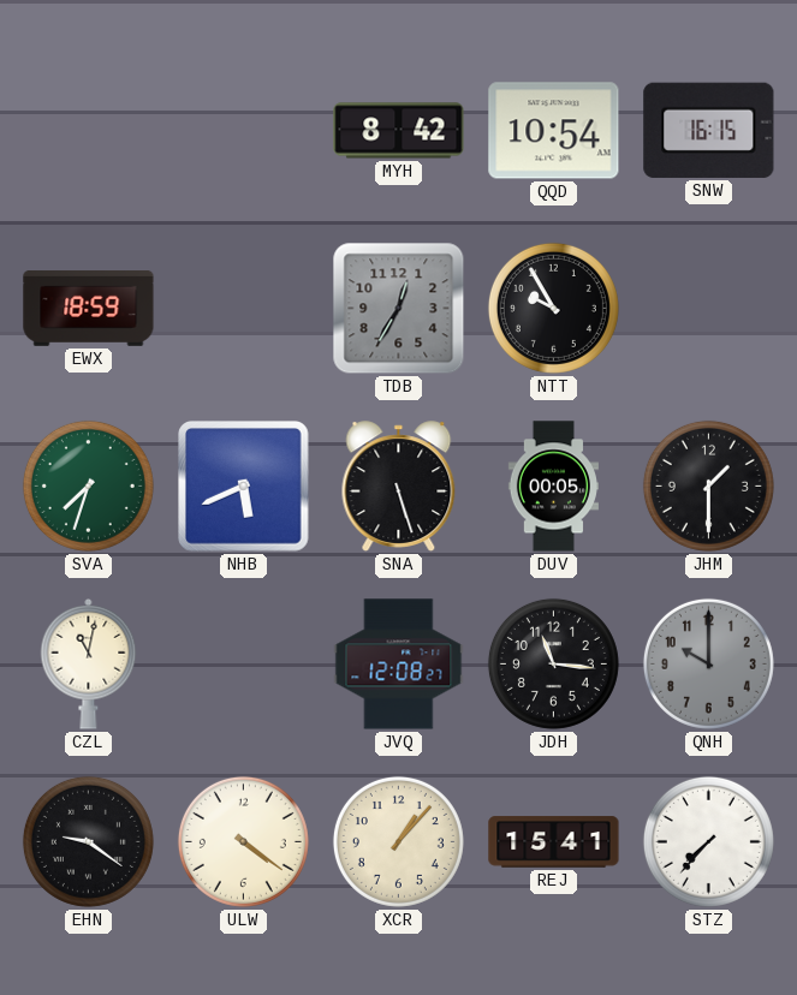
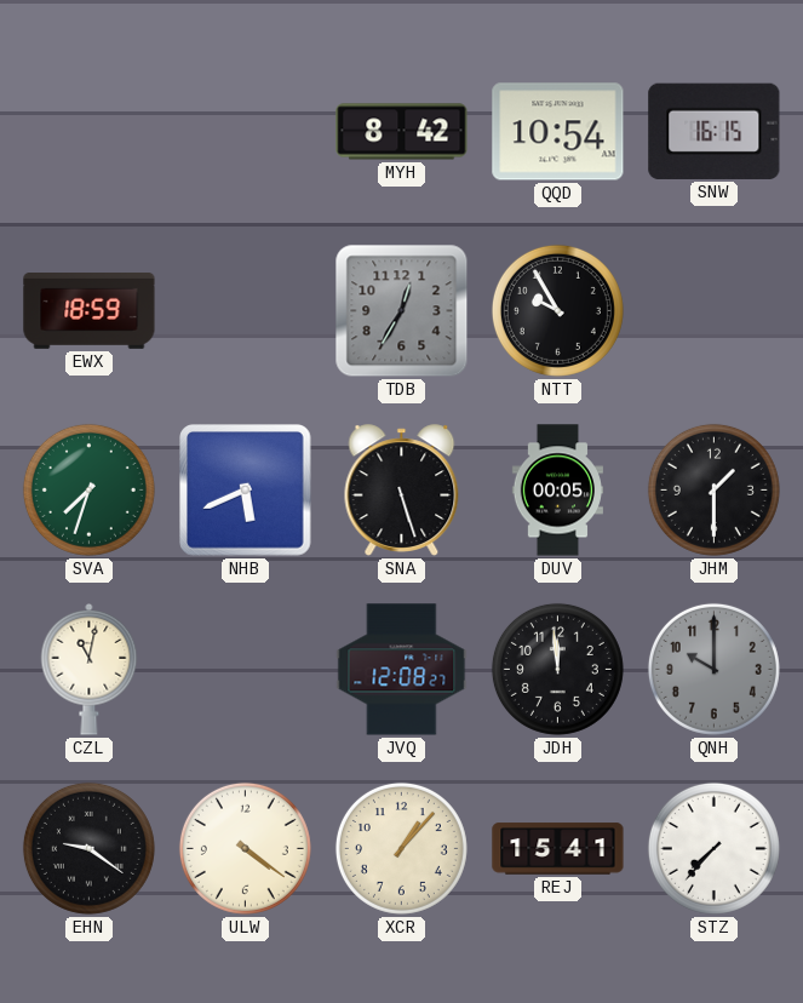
JDH: 11:16 -> 11:59 (557, 669)
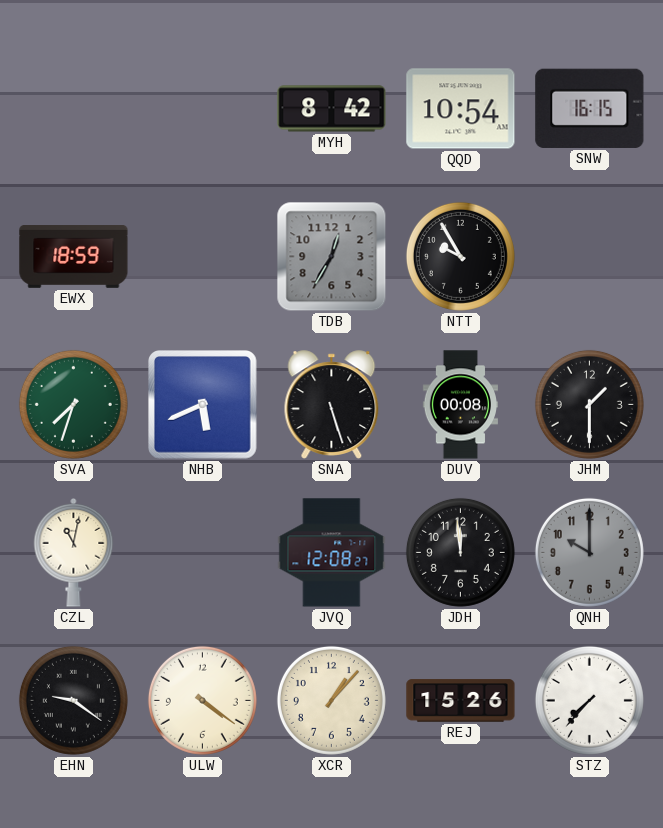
DUV: 00:05 -> 00:08 (460, 405)
REJ: 15:41 -> 15:26 (461, 701)
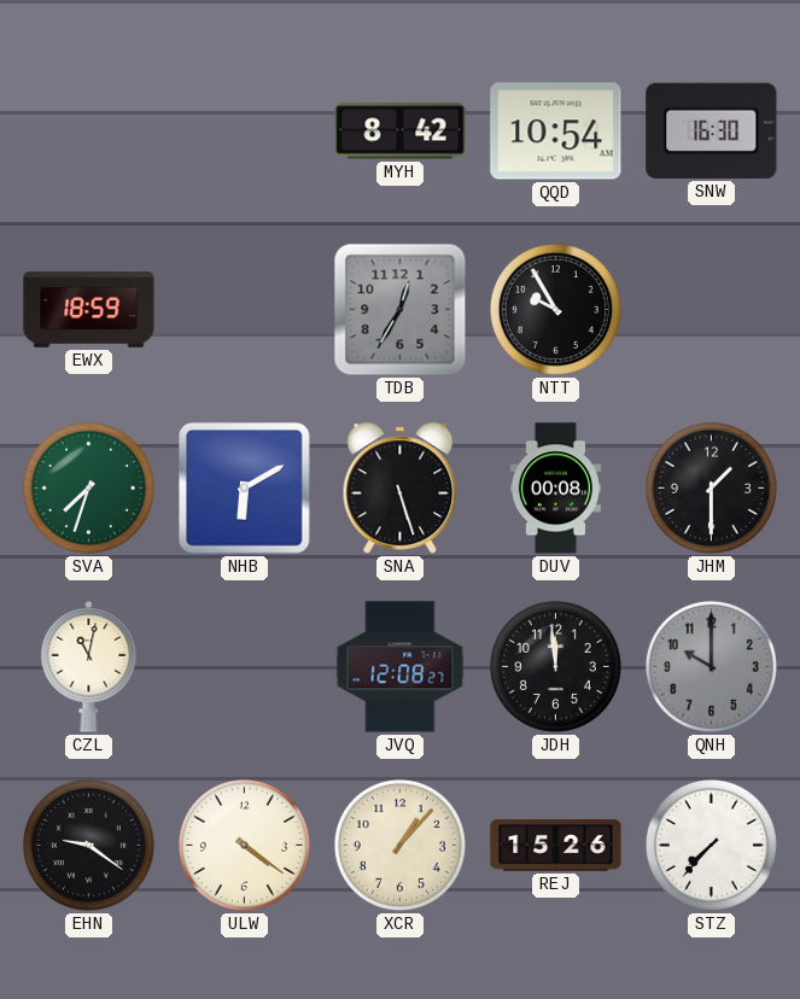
SNW: 16:15 -> 16:30 (712, 130)
NHB: 5:41 -> 6:10 (245, 489)
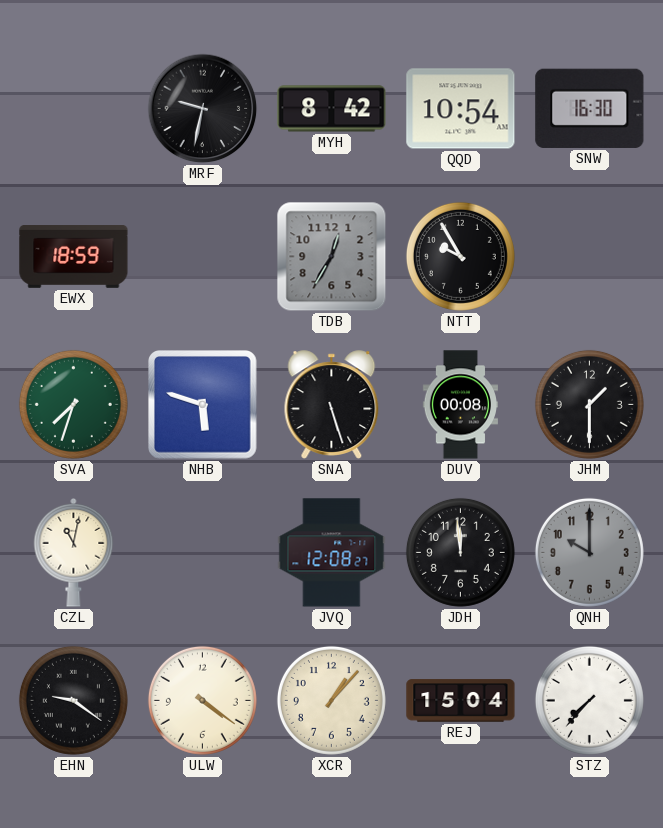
MRF: none -> 9:32 (203, 109)
NHB: 6:10 -> 5:48 (203, 405)
REJ: 15:26 -> 15:04 (461, 701)
